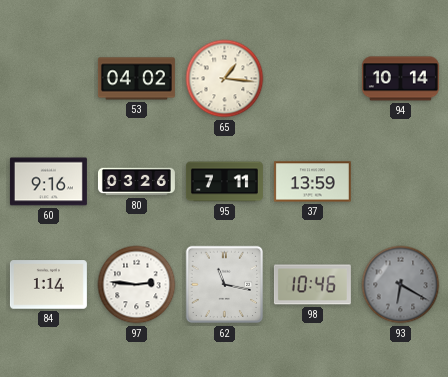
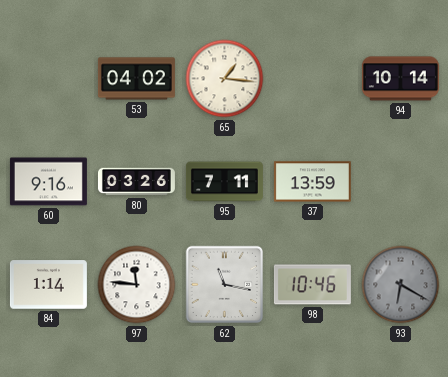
97: 2:46 -> 11:46 (137, 285)
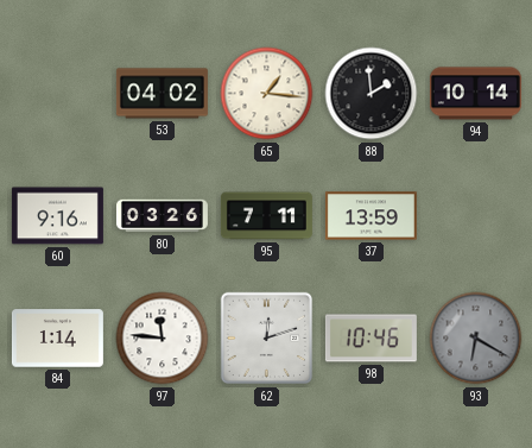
88: none -> 1:59 (372, 94)
62: 11:17 -> 12:12 (267, 339)
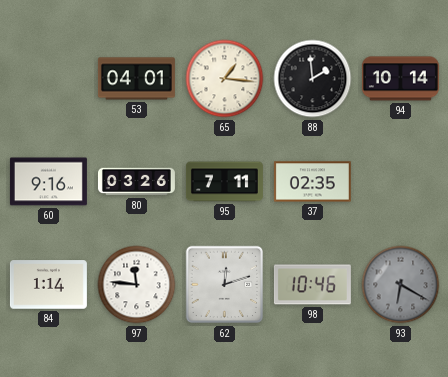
53: 04:02 -> 04:01 (136, 79)
37: 13:59 -> 02:35 (312, 182)
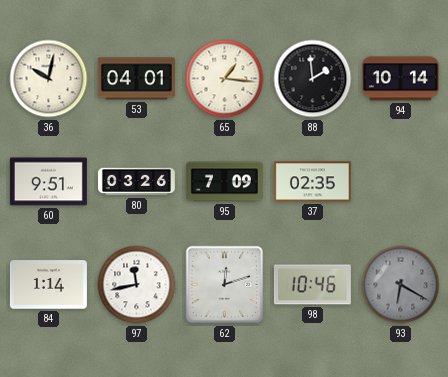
36: none -> 10:02 (49, 79)
60: 9:16 -> 9:51 (48, 182)
95: 7:11 -> 7:09 (224, 182)
97: 11:46 -> 11:43 (137, 285)
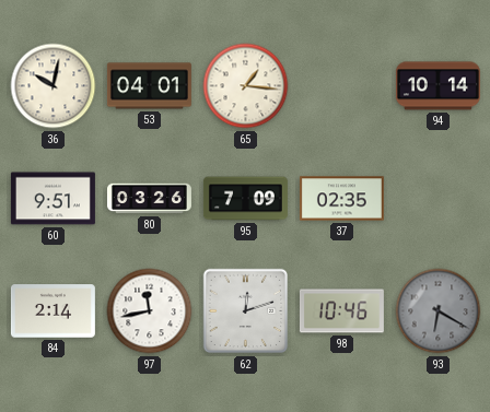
88: 1:59 -> none (313, 79)
84: 1:14 -> 2:14 (52, 311)
